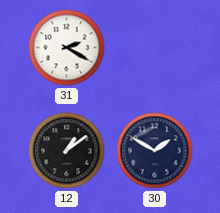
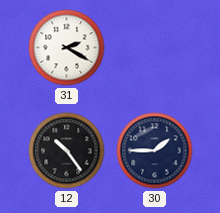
12: 1:09 -> 10:24 (67, 151)
30: 1:50 -> 1:45 (155, 151)
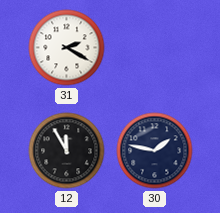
12: 10:24 -> 11:55 (67, 151)
30: 1:45 -> 1:47 (155, 151)
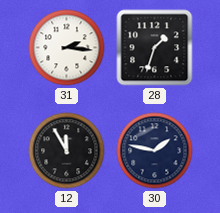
31: 2:20 -> 2:16 (67, 48)
28: none -> 1:33 (155, 48)
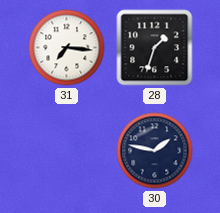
31: 2:16 -> 7:16 (67, 48)
12: 11:55 -> none (67, 151)
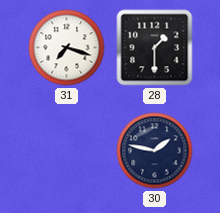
31: 7:16 -> 7:18 (67, 48)
28: 1:33 -> 1:30 (155, 48)
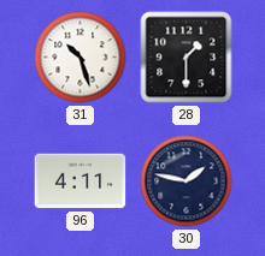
31: 7:18 -> 10:27 (81, 58)
96: none -> 4:11 (81, 181)
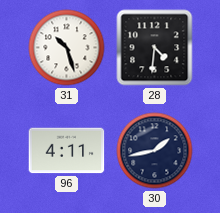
28: 1:30 -> 4:31 (155, 48)
30: 1:47 -> 1:43 (155, 151)
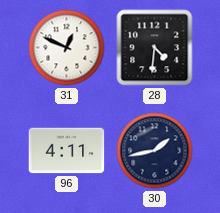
31: 10:27 -> 12:49 (67, 48)
